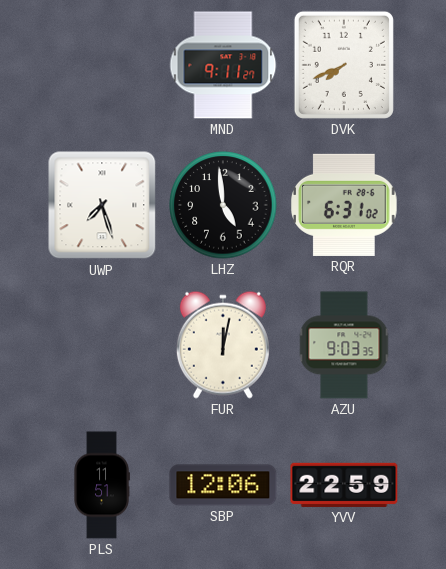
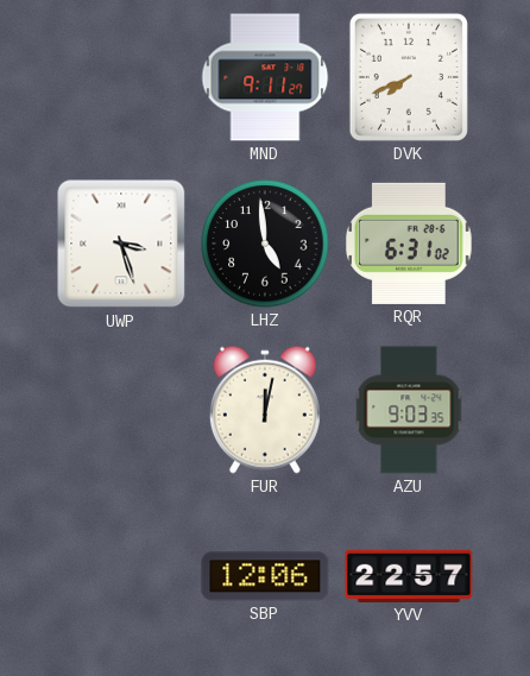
UWP: 7:27 -> 3:27 (121, 244)
PLS: 11:51 -> none (102, 485)
YVV: 22:59 -> 22:57 (409, 576)
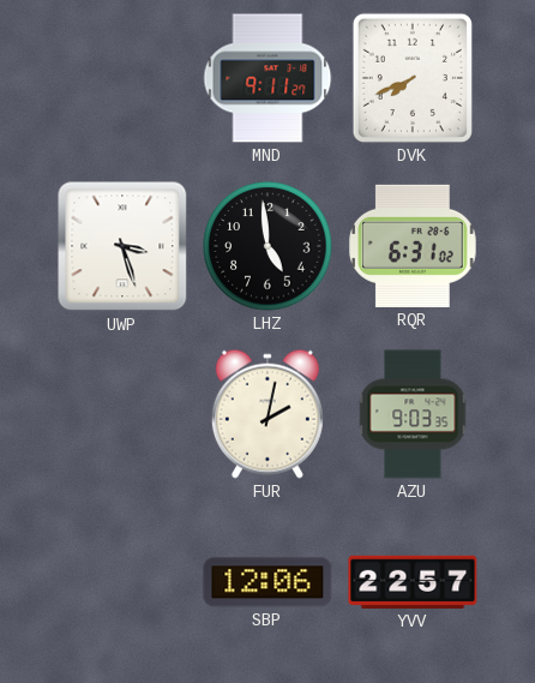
FUR: 12:02 -> 2:02 (267, 414)
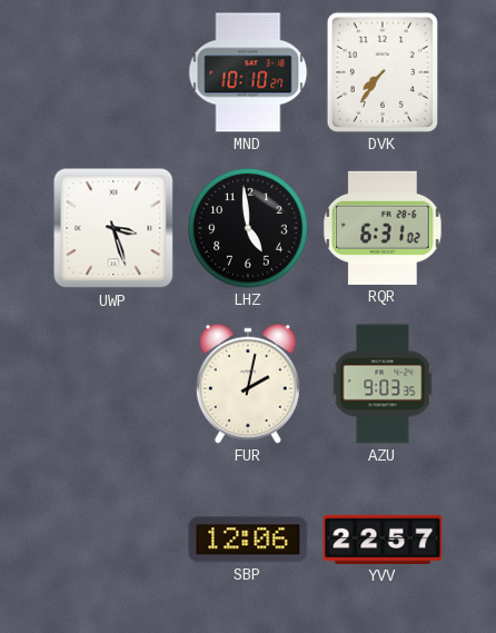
MND: 9:11 -> 10:10 (248, 72)
DVK: 7:41 -> 7:36 (383, 72)
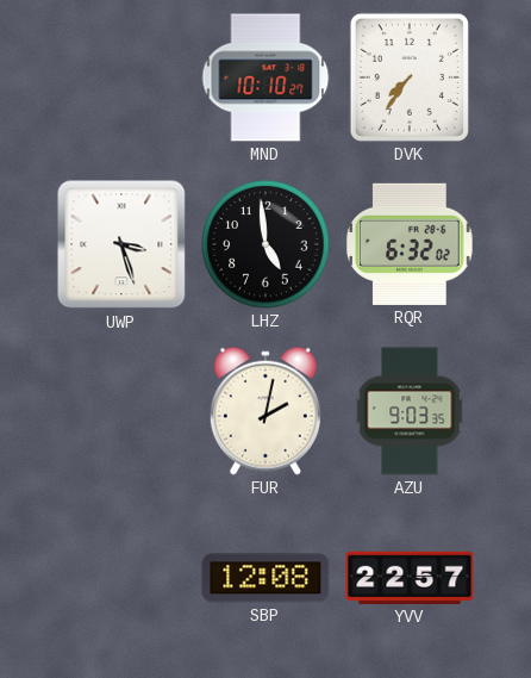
RQR: 6:31 -> 6:32 (410, 244)
SBP: 12:06 -> 12:08 (265, 578)
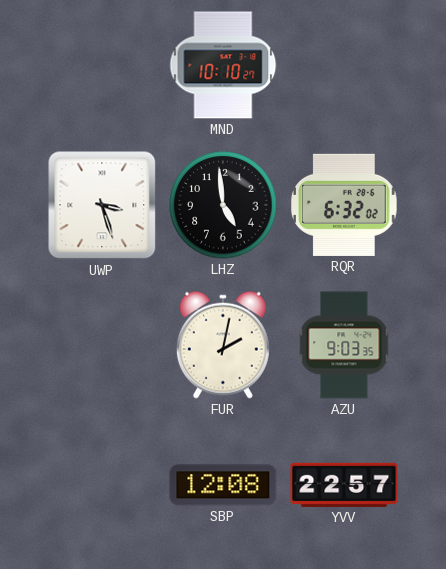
DVK: 7:36 -> none (410, 77)
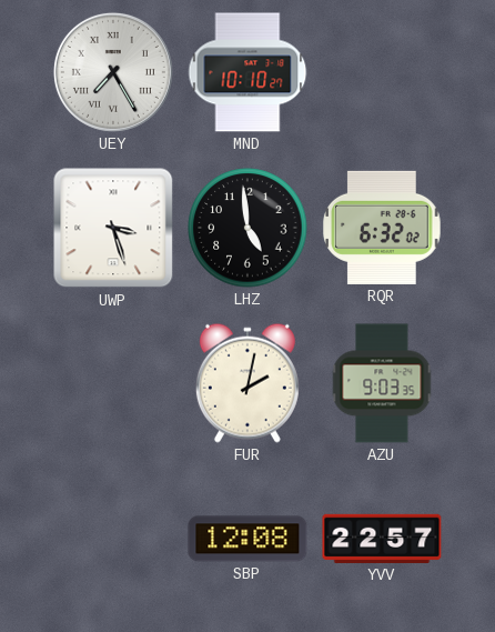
UEY: none -> 7:25 (113, 72)
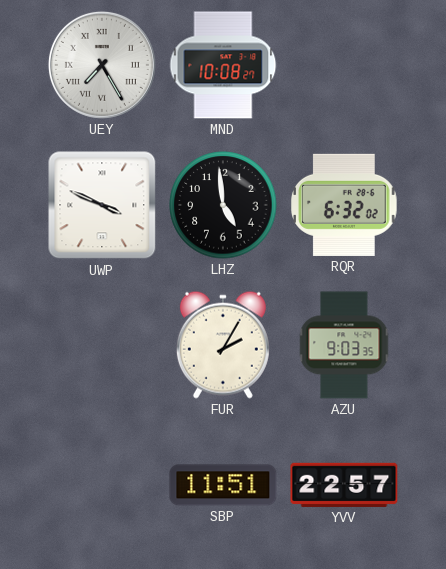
MND: 10:10 -> 10:08 (223, 65)
UWP: 3:27 -> 3:49 (102, 205)
FUR: 2:02 -> 2:05 (223, 345)
SBP: 12:08 -> 11:51 (223, 485)
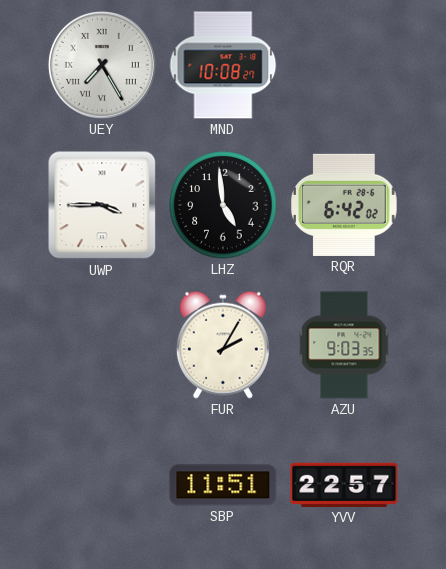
UWP: 3:49 -> 3:45 (102, 205)
RQR: 6:32 -> 6:42 (344, 205)
